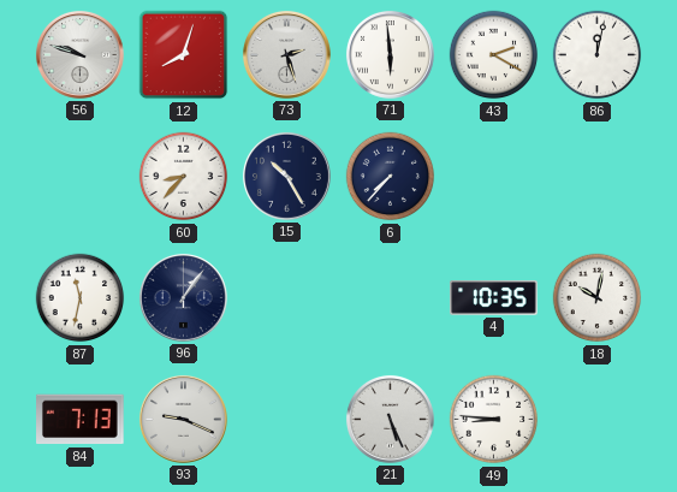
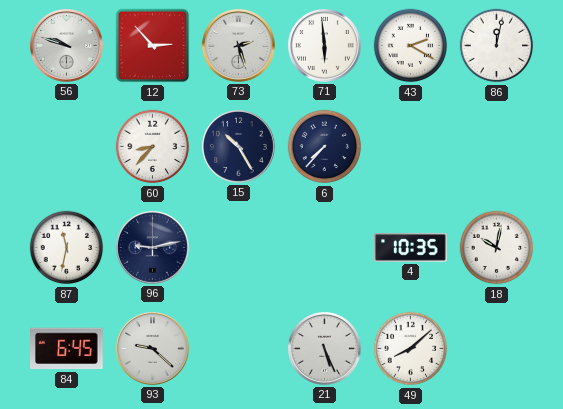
12: 8:03 -> 2:53 (153, 46)
96: 1:06 -> 9:13 (152, 247)
84: 7:13 -> 6:45 (67, 349)
93: 9:19 -> 9:22 (152, 348)
49: 8:46 -> 8:08 (411, 349)
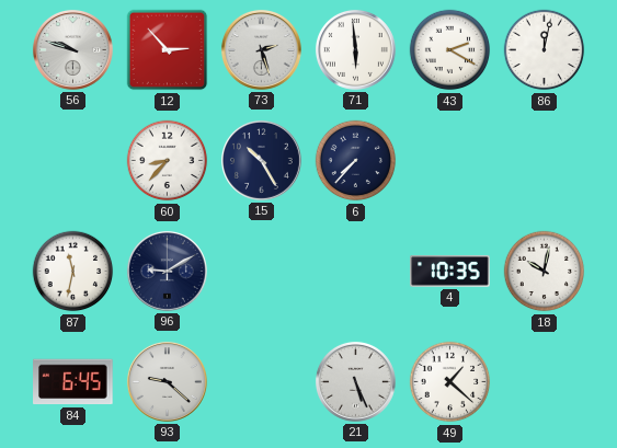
96: 9:13 -> 9:10 (167, 271)
49: 8:08 -> 1:22 (450, 382)
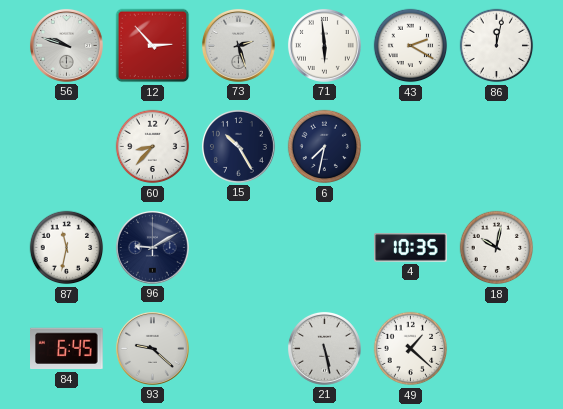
6: 7:37 -> 7:32 (325, 147)
21: 5:26 -> 5:28 (324, 348)
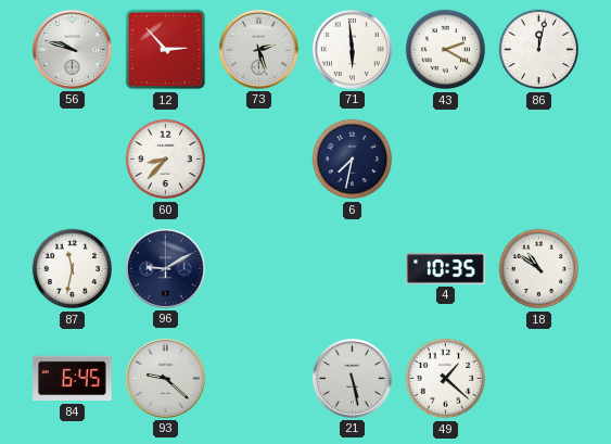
15: 10:25 -> none (238, 146)
18: 10:02 -> 10:51 (539, 269)
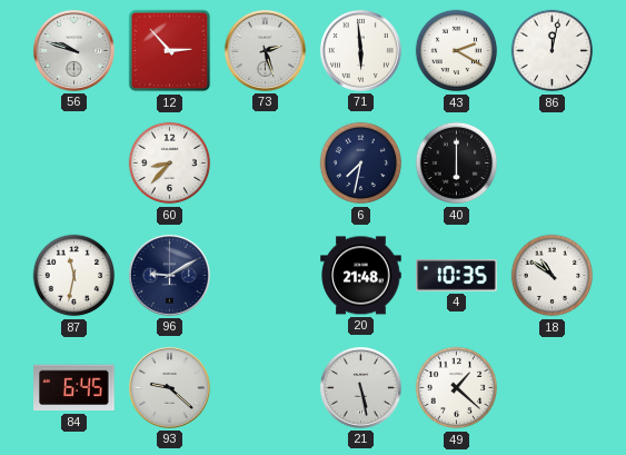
40: none -> 6:00 (457, 164)
20: none -> 21:48 (361, 276)
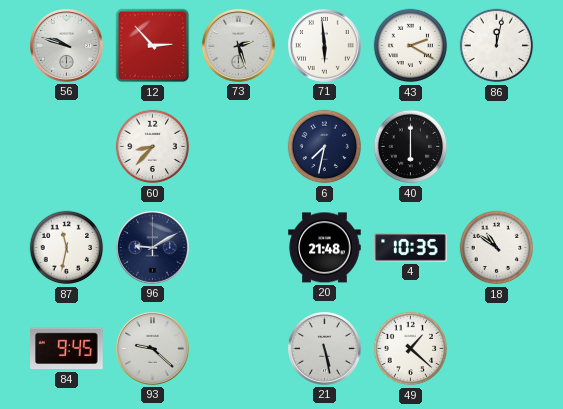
84: 6:45 -> 9:45 (67, 349)
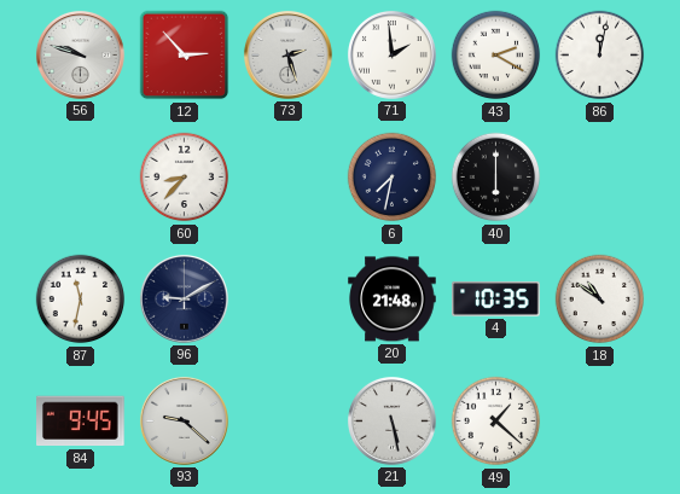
71: 5:59 -> 1:59 (391, 54)
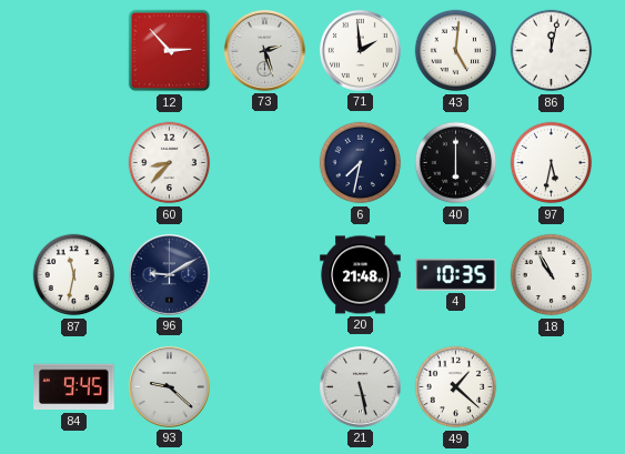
56: 9:48 -> none (80, 54)
43: 2:20 -> 5:01 (456, 51)
97: none -> 5:32 (552, 163)
18: 10:51 -> 10:55 (552, 275)
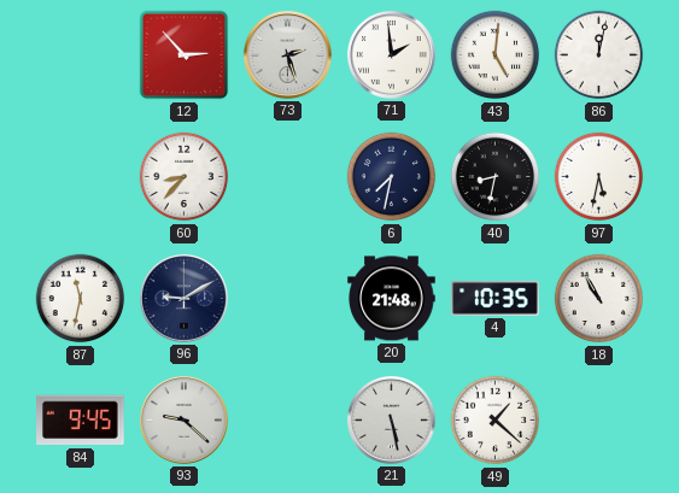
40: 6:00 -> 8:32 (496, 177)
